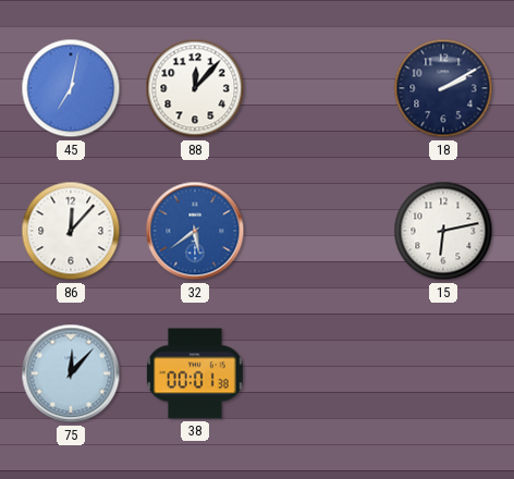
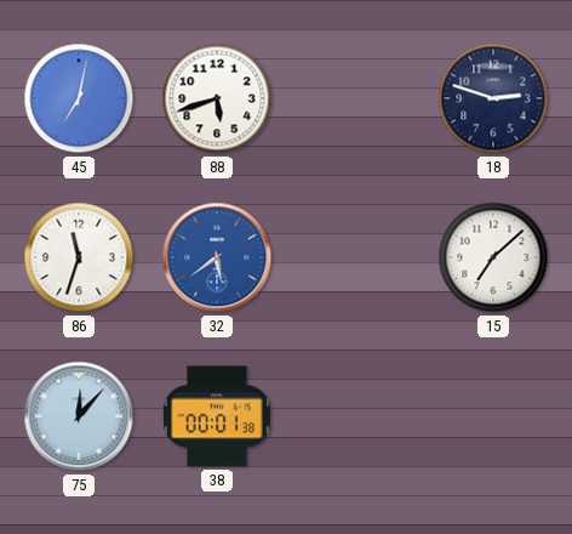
88: 12:07 -> 5:42 (217, 98)
18: 2:10 -> 2:48 (493, 98)
86: 12:07 -> 11:33 (79, 257)
15: 6:13 -> 7:08 (493, 257)
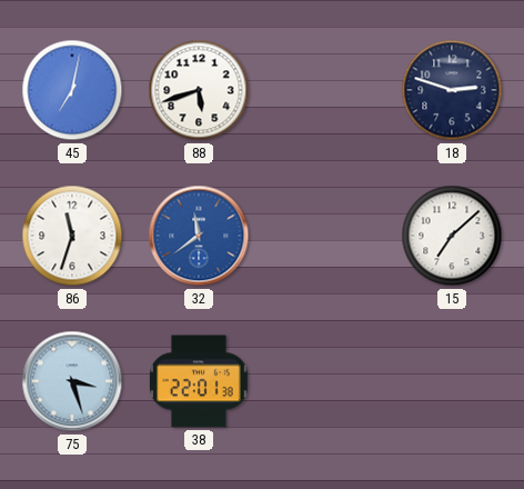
32: 5:39 -> 11:39 (199, 236)
75: 12:07 -> 3:27 (72, 381)
38: 00:01 -> 22:01 (199, 381)
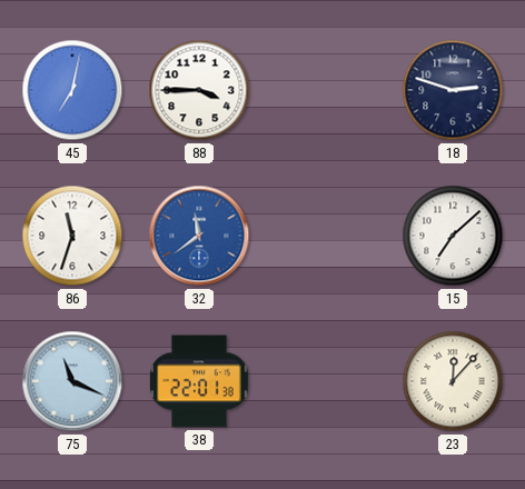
88: 5:42 -> 3:45 (199, 90)
75: 3:27 -> 11:19 (72, 381)
23: none -> 12:07 (453, 381)
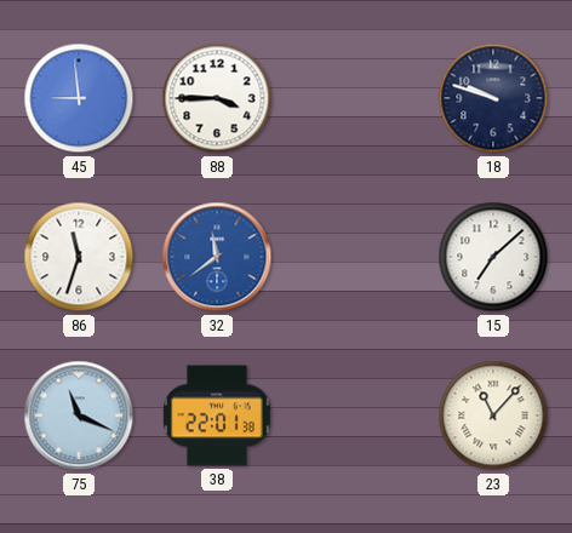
45: 7:02 -> 8:59 (79, 98)
18: 2:48 -> 9:48 (493, 98)
23: 12:07 -> 11:07 (493, 415)
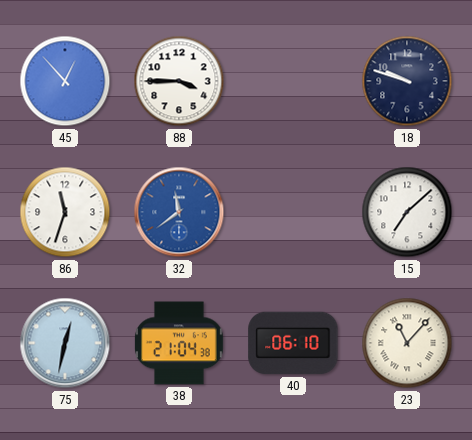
45: 8:59 -> 12:53 (65, 81)
75: 11:19 -> 12:32 (65, 343)
38: 22:01 -> 21:04 (179, 343)
40: none -> 06:10 (293, 343)
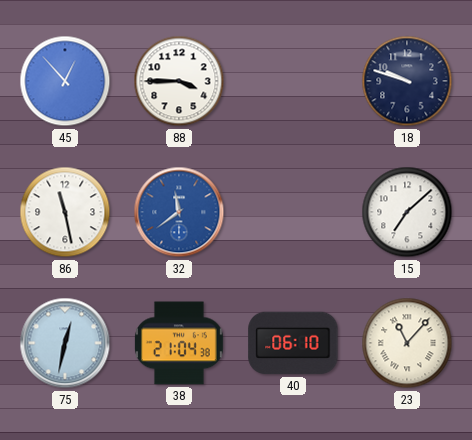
86: 11:33 -> 11:28 (65, 212)
